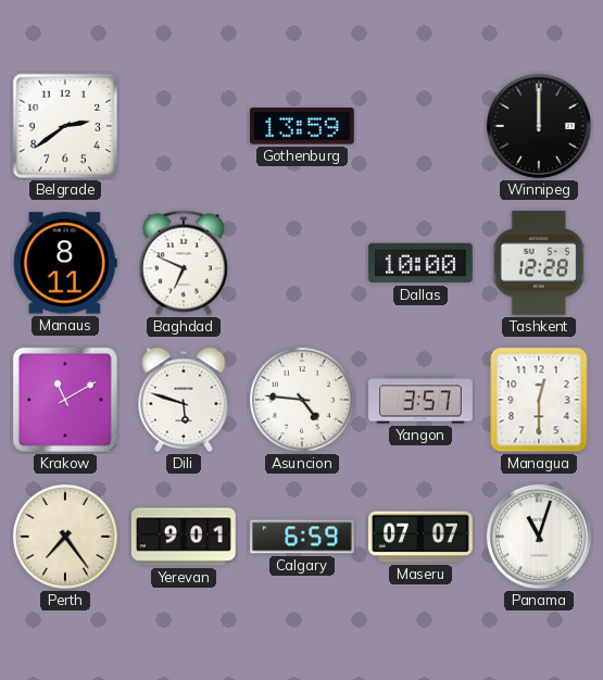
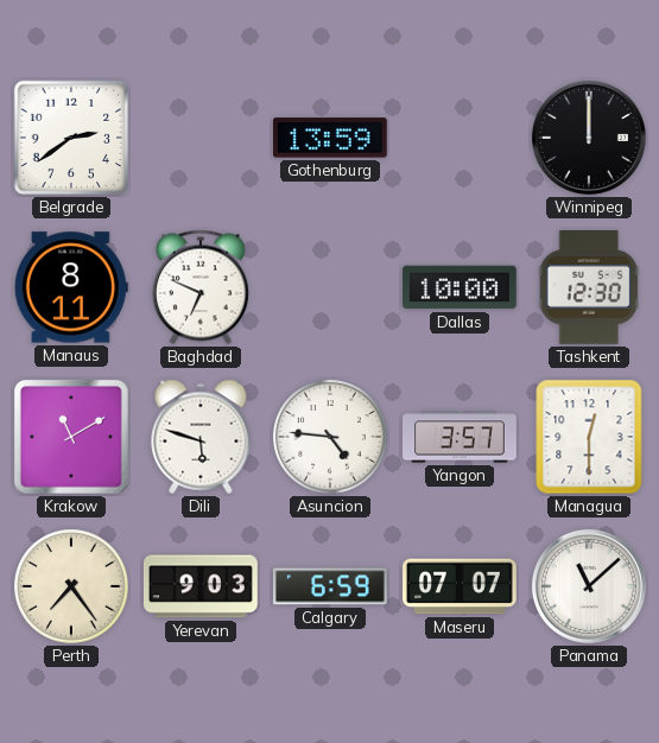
Tashkent: 12:28 -> 12:30 (589, 287)
Yerevan: 9:01 -> 9:03 (201, 586)
Panama: 11:03 -> 11:08 (589, 586)
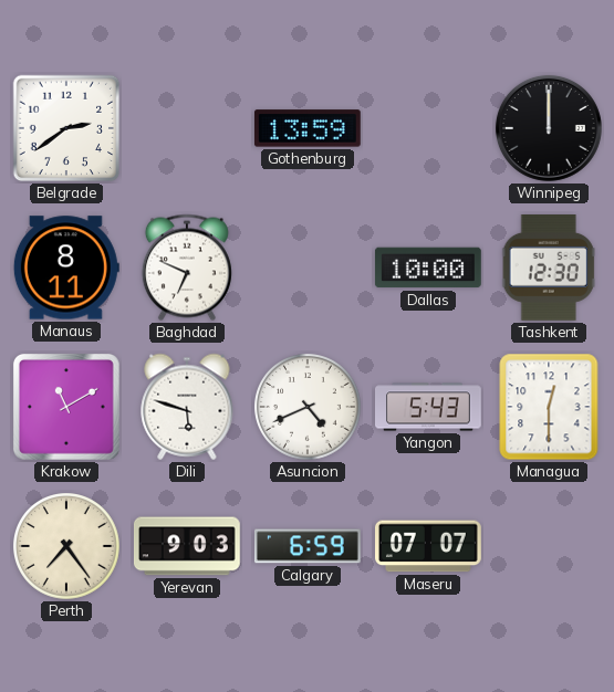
Asuncion: 4:46 -> 4:41 (309, 408)
Yangon: 3:57 -> 5:43 (429, 407)
Panama: 11:08 -> none (589, 586)
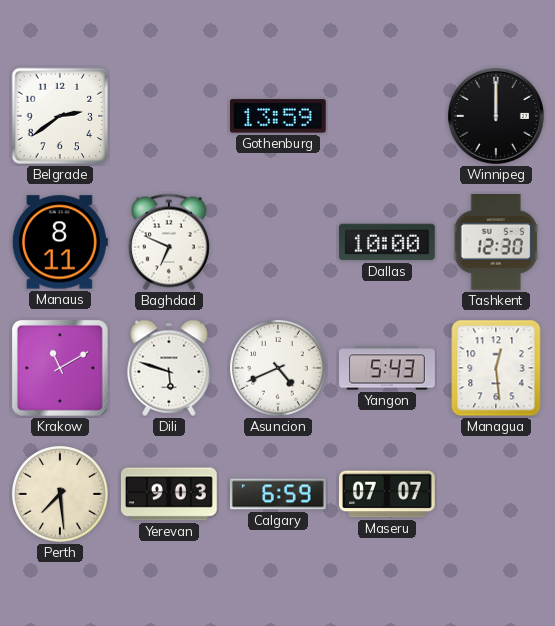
Managua: 12:30 -> 12:29 (496, 368)
Perth: 7:24 -> 7:29 (61, 495)
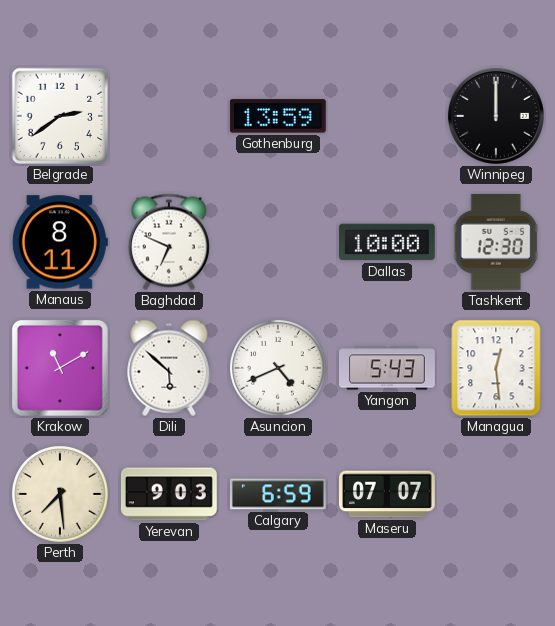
Dili: 5:48 -> 5:52 (169, 368)
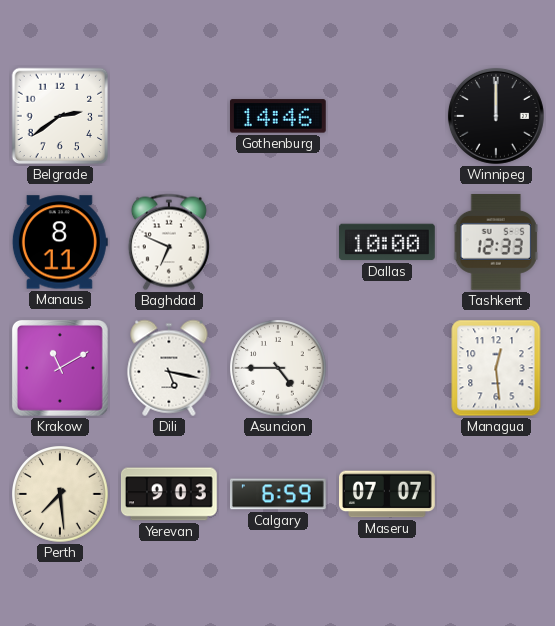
Gothenburg: 13:59 -> 14:46 (278, 116)
Tashkent: 12:30 -> 12:33 (496, 242)
Dili: 5:52 -> 5:17 (169, 368)
Asuncion: 4:41 -> 4:45 (279, 369)
Yangon: 5:43 -> none (388, 368)
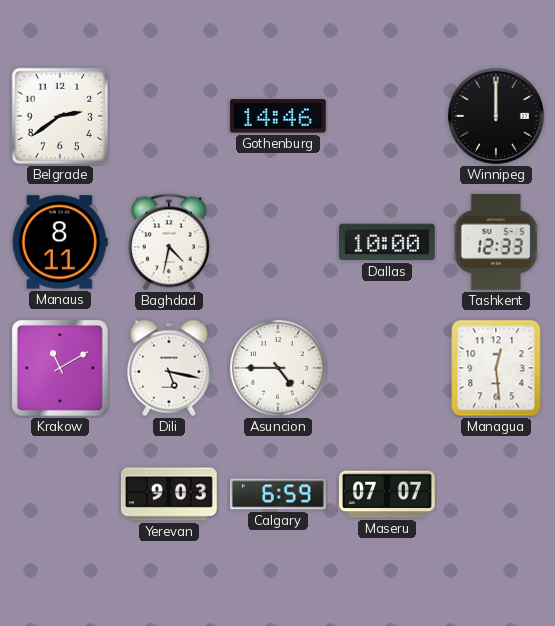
Baghdad: 6:49 -> 4:32 (169, 242)
Perth: 7:29 -> none (61, 495)
